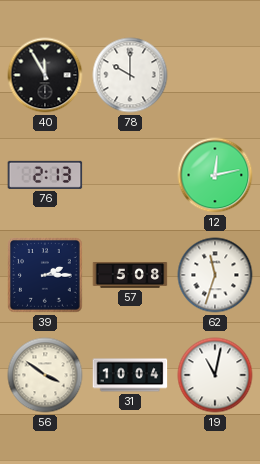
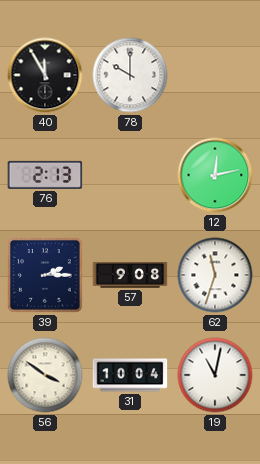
57: 5:08 -> 9:08 (130, 276)
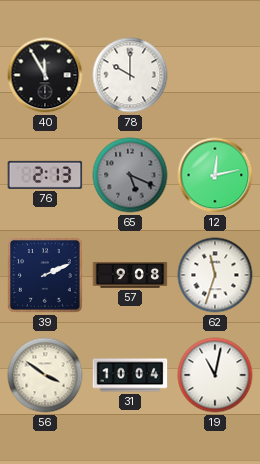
65: none -> 5:19 (130, 175)
39: 2:15 -> 2:11 (46, 276)
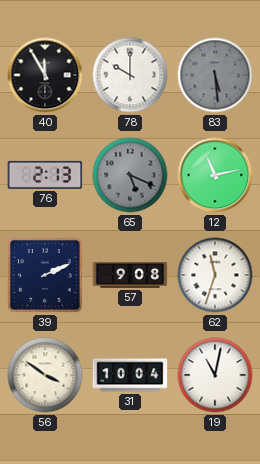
83: none -> 5:29 (215, 75)
12: 12:13 -> 11:13 (215, 175)
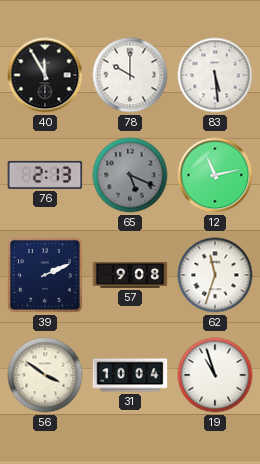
83 dial: grey -> white (215, 75)
19: 11:02 -> 10:57 (215, 375)
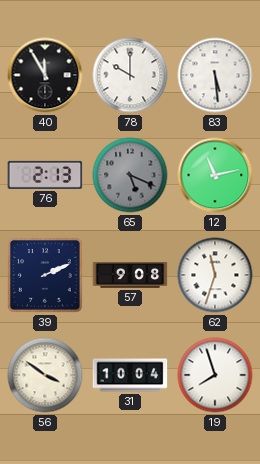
19: 10:57 -> 7:57 (215, 375)
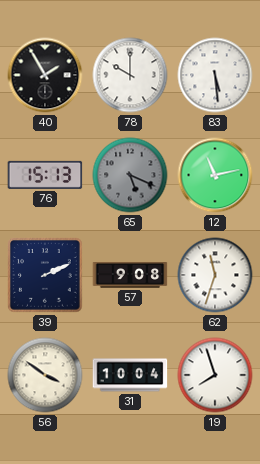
40: 11:55 -> 1:55 (45, 75)
76: 2:13 -> 15:13 (45, 175)
